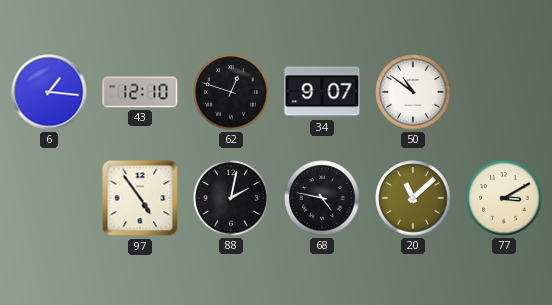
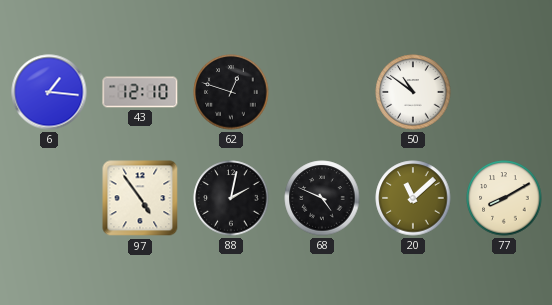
34: 9:07 -> none (322, 92)
68: 4:47 -> 4:49 (322, 198)
77: 3:10 -> 8:10 (504, 198)
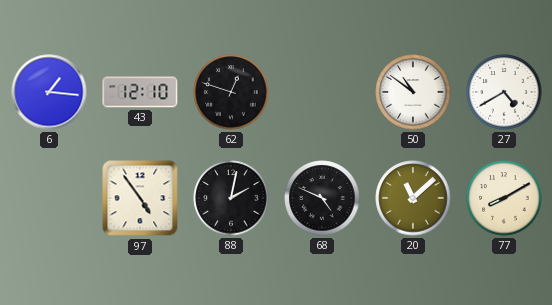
27: none -> 4:40 (504, 92)
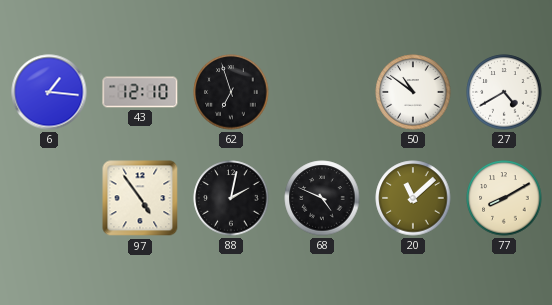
62: 12:48 -> 6:57 (231, 92)
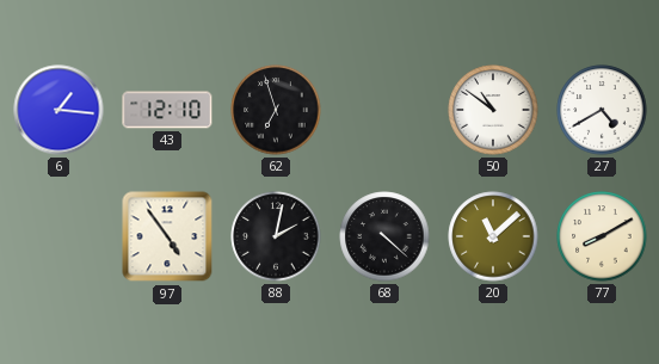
68: 4:49 -> 4:22 (384, 236)
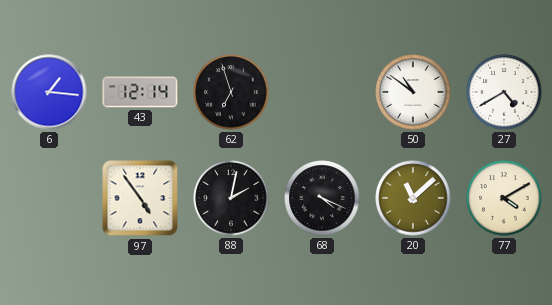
43: 12:10 -> 12:14 (140, 92)
68: 4:22 -> 4:19 (322, 198)
77: 8:10 -> 4:10 (504, 198)
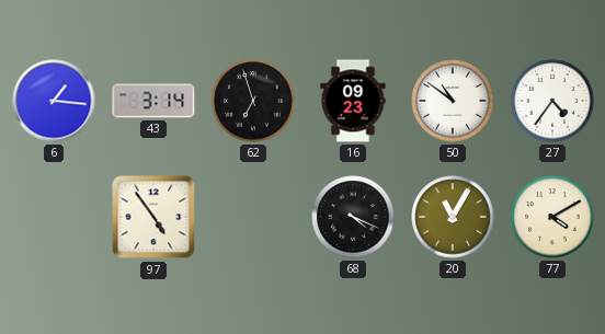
43: 12:14 -> 3:14 (153, 101)
16: none -> 09:23 (353, 101)
27: 4:40 -> 4:36 (552, 101)
88: 2:02 -> none (231, 198)
20: 11:08 -> 11:05 (453, 217)
